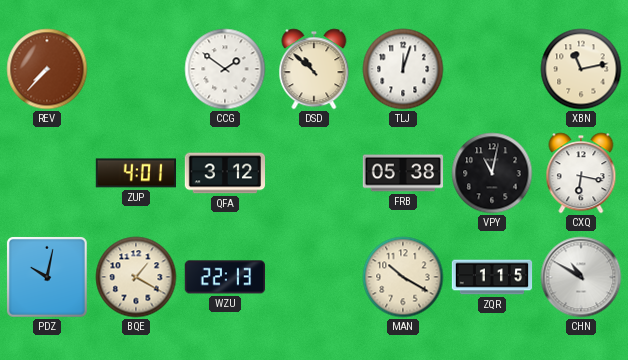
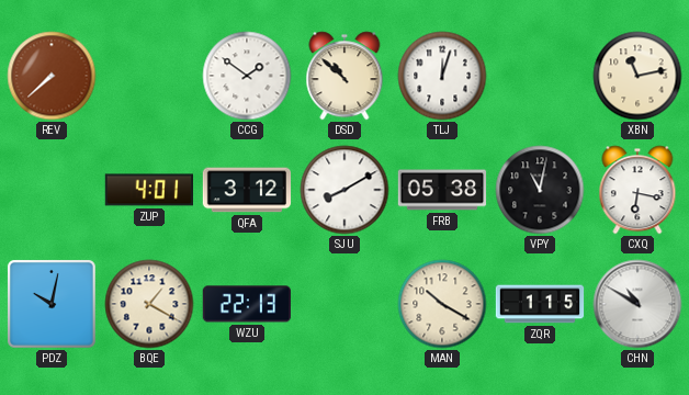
REV: 7:37 -> 7:38 (52, 76)
SJU: none -> 8:10 (344, 190)
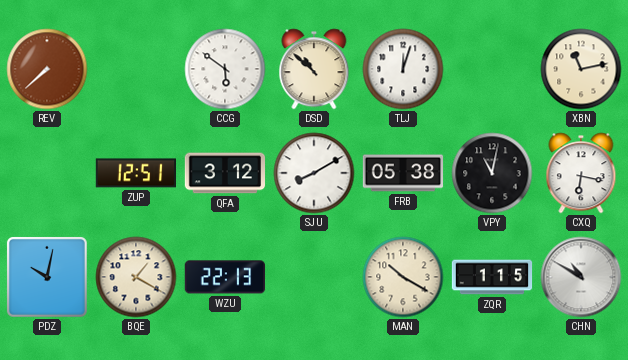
CCG: 1:51 -> 5:51 (225, 69)
ZUP: 4:01 -> 12:51 (135, 173)
